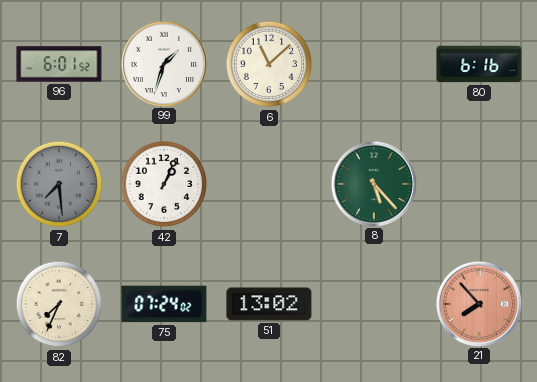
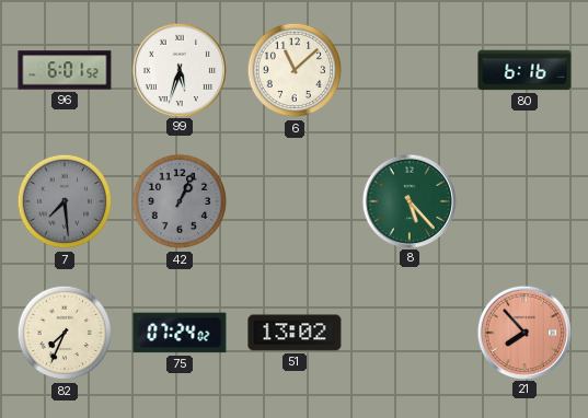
99: 1:33 -> 5:33 (178, 69)
42 dial: white -> grey (180, 201)
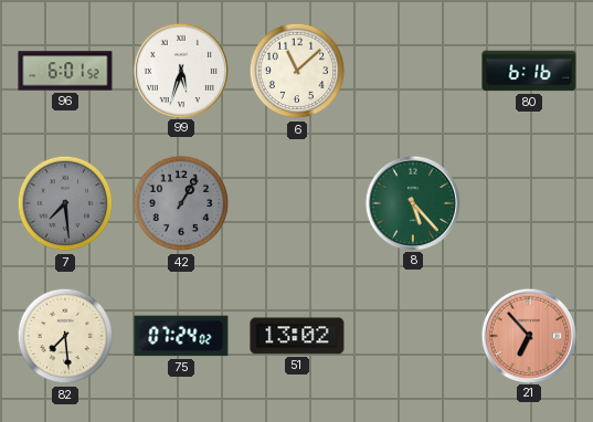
42: 1:04 -> 1:05 (181, 203)
82: 7:34 -> 7:29 (65, 336)
21: 7:53 -> 6:53 (528, 335)
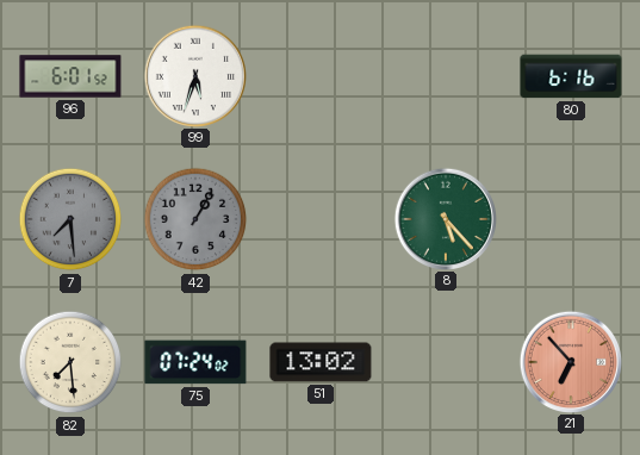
6: 11:08 -> none (297, 71)
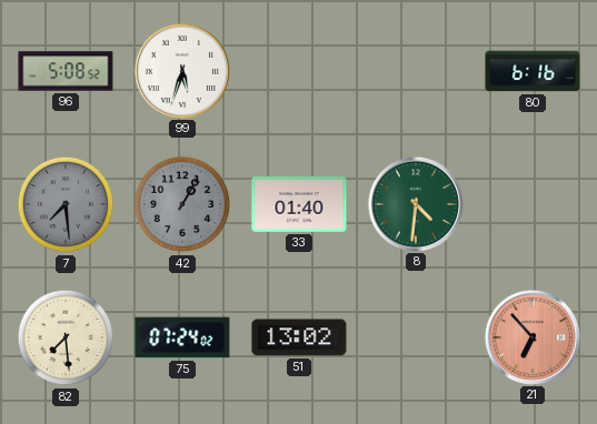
96: 6:01 -> 5:08 (66, 71)
33: none -> 01:40 (299, 204)
8: 5:23 -> 4:31 (415, 203)
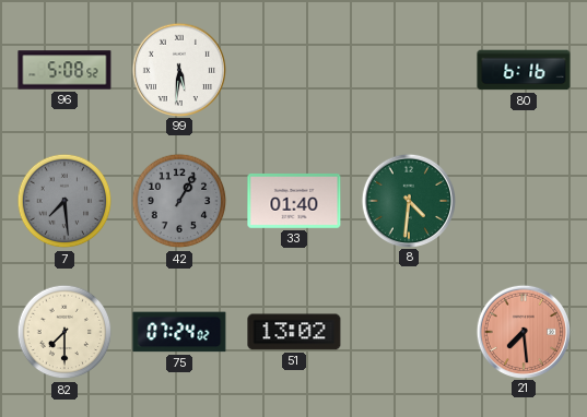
99: 5:33 -> 5:31 (178, 69)
82: 7:29 -> 7:30 (64, 332)
21: 6:53 -> 7:29 (523, 331)
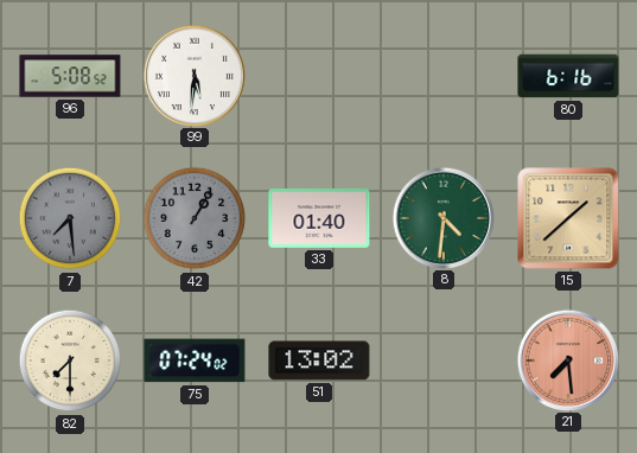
15: none -> 1:38 (568, 218)
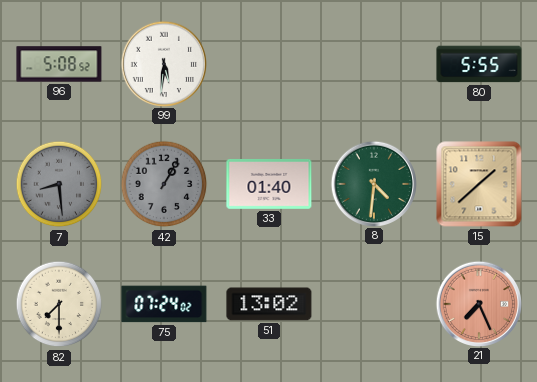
80: 6:16 -> 5:55 (479, 64)
7: 7:29 -> 8:29 (59, 184)
21: 7:29 -> 7:26 (478, 303)
